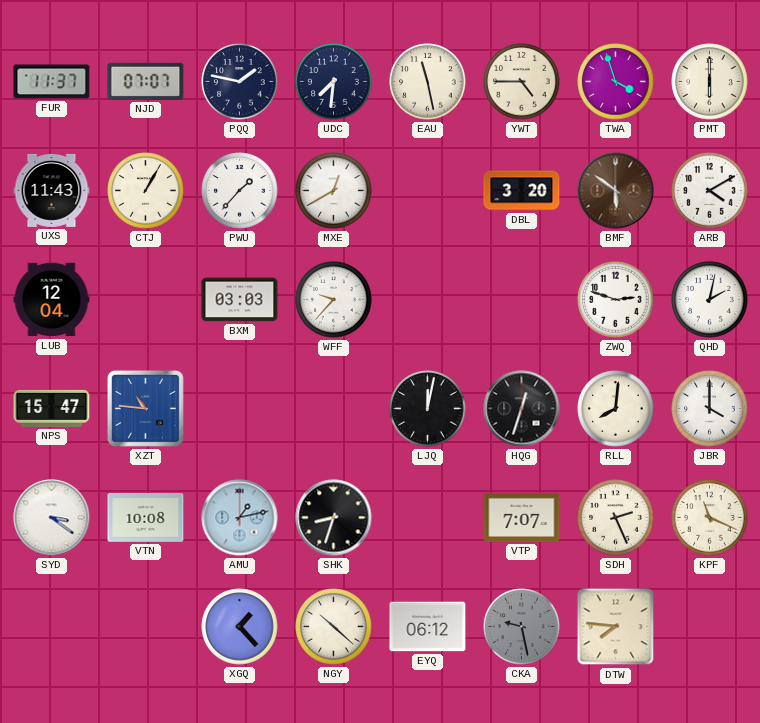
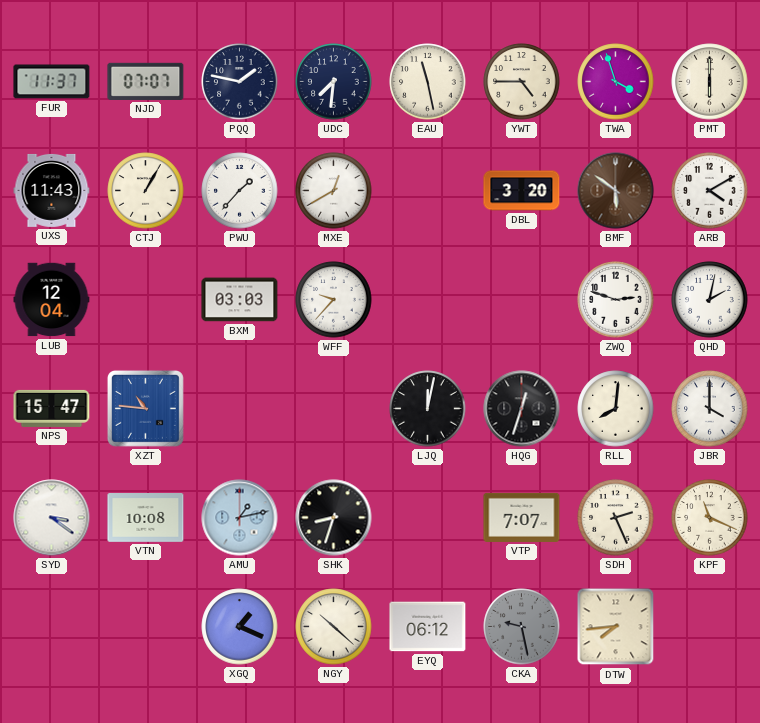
XGQ: 1:23 -> 1:19 (240, 627)
DTW: 7:46 -> 7:44 (616, 627)
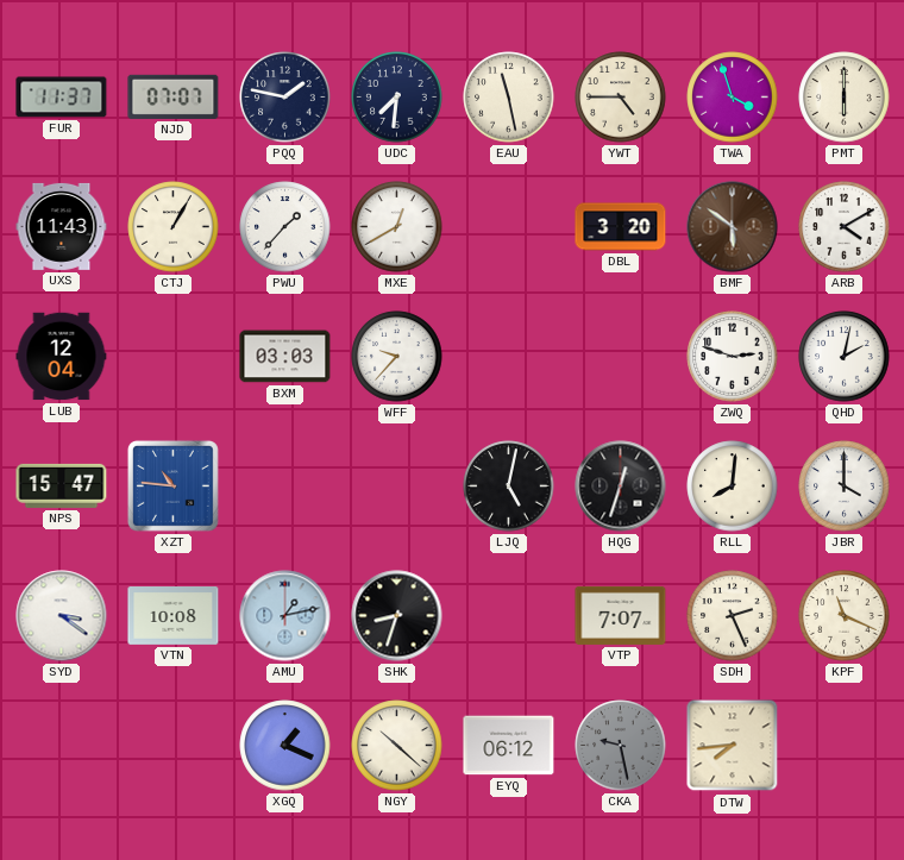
LJQ: 12:02 -> 5:02 (509, 487)
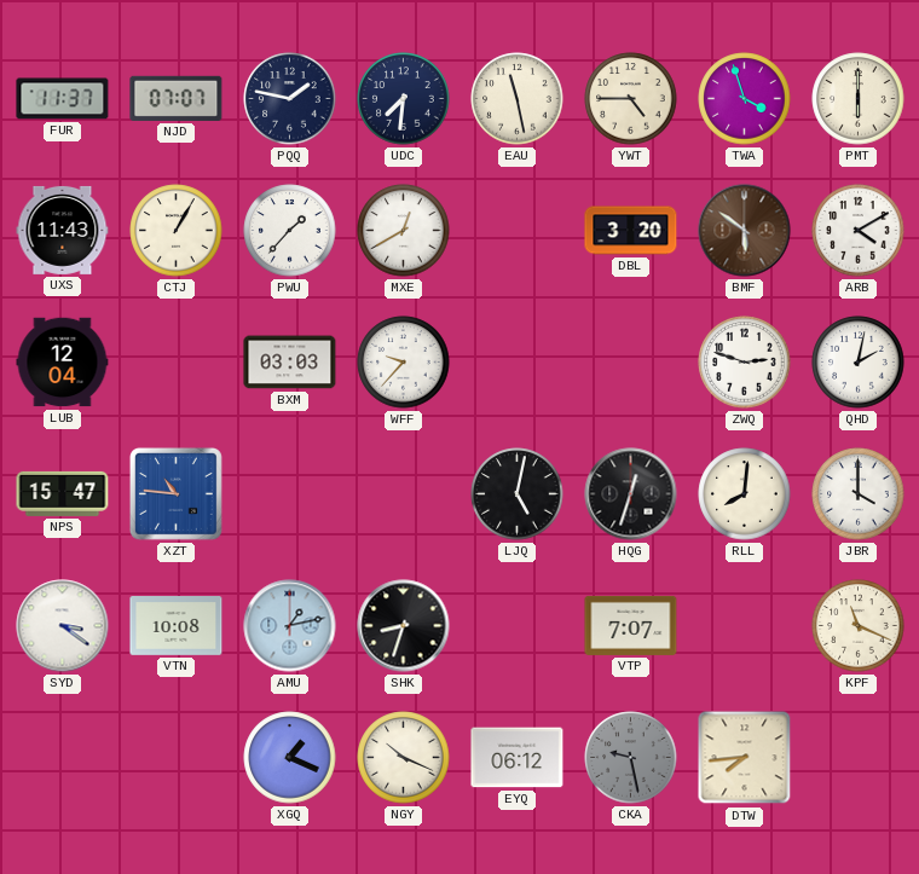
SDH: 2:26 -> none (733, 616)
NGY: 10:22 -> 10:19 (404, 758)
